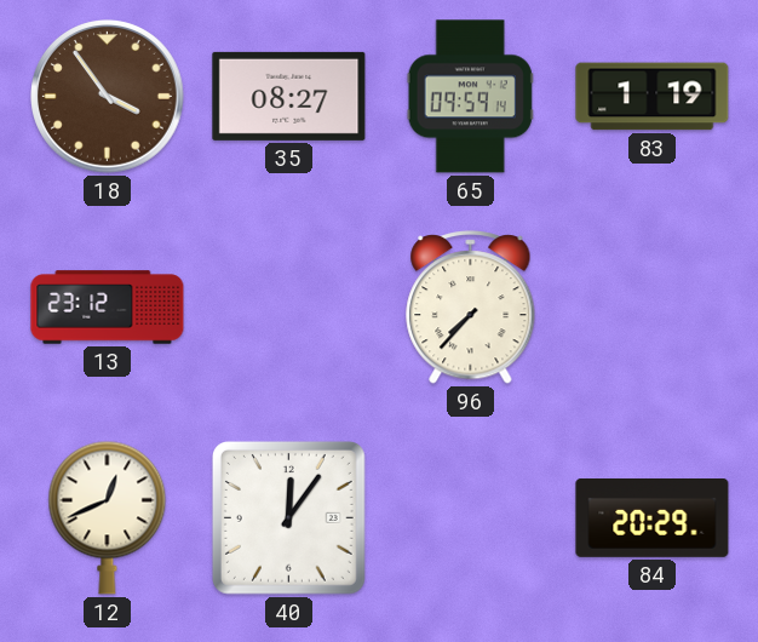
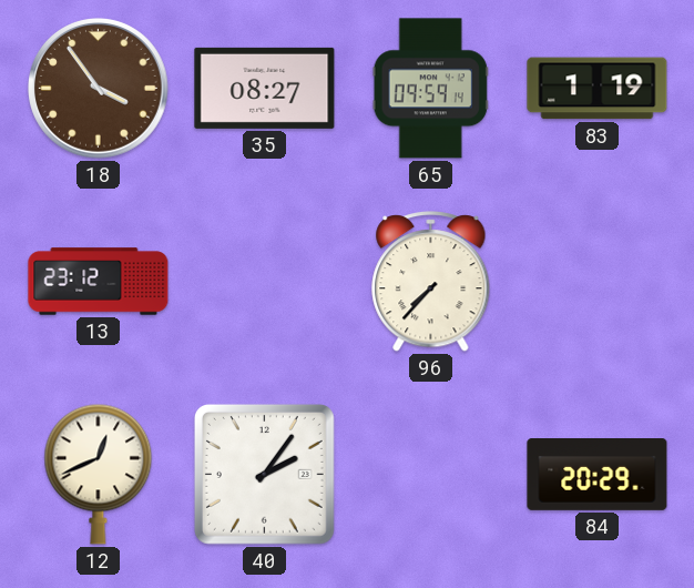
40: 12:06 -> 2:06 (264, 474)
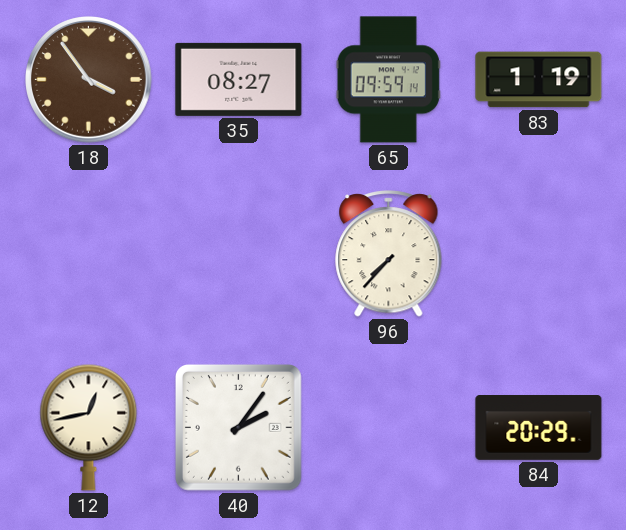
13: 23:12 -> none (99, 282)
12: 12:41 -> 12:43 (89, 427)
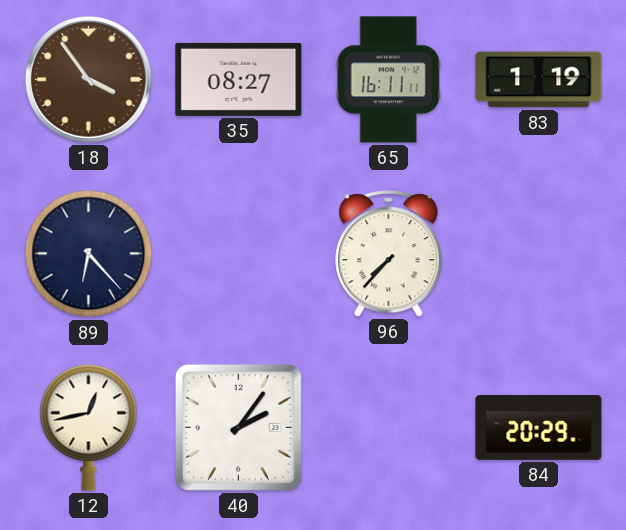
65: 09:59 -> 16:11 (388, 80)
89: none -> 6:23 (89, 254)
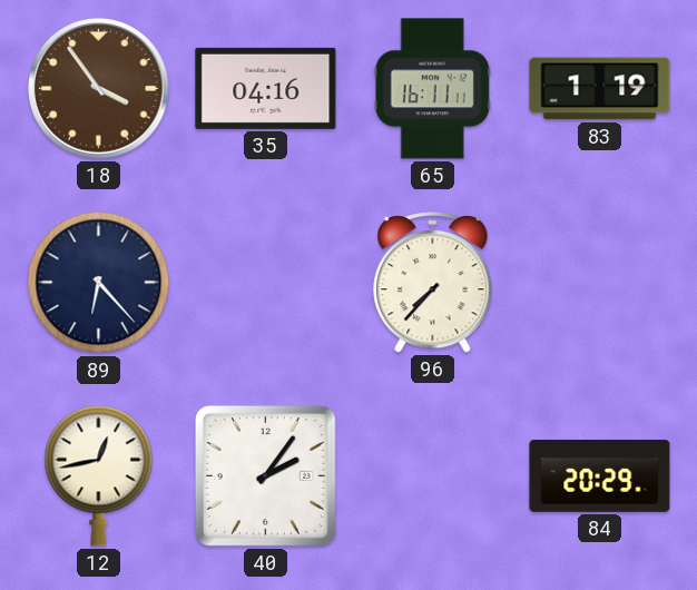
35: 08:27 -> 04:16 (266, 88)
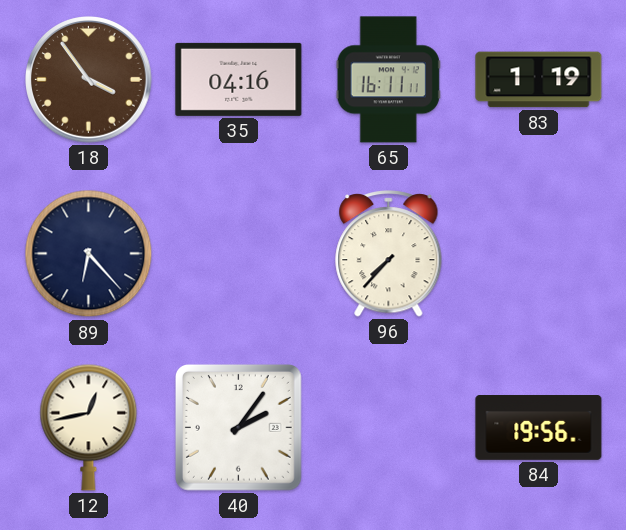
84: 20:29 -> 19:56 (539, 428)
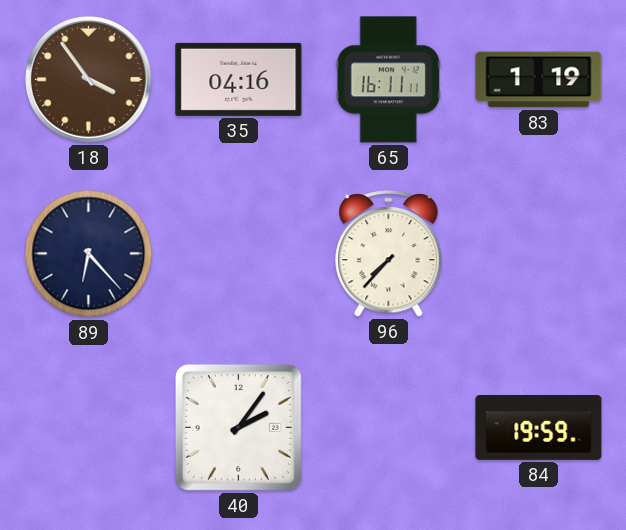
12: 12:43 -> none (89, 427)
84: 19:56 -> 19:59 (539, 428)
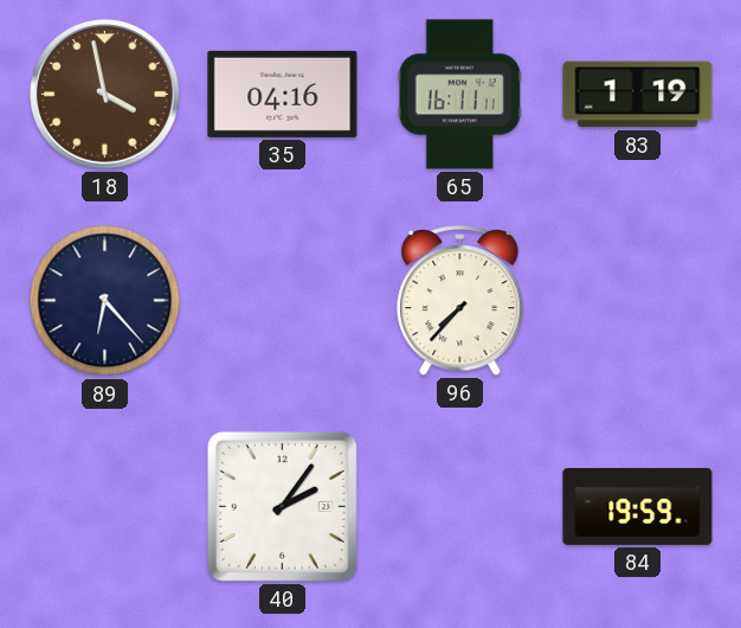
18: 3:54 -> 3:58 (105, 95)
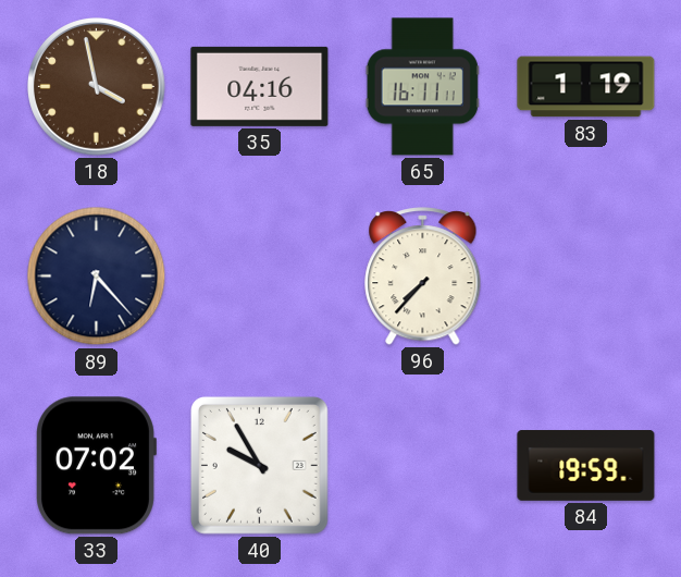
33: none -> 07:02 (97, 466)
40: 2:06 -> 9:55 (259, 465)
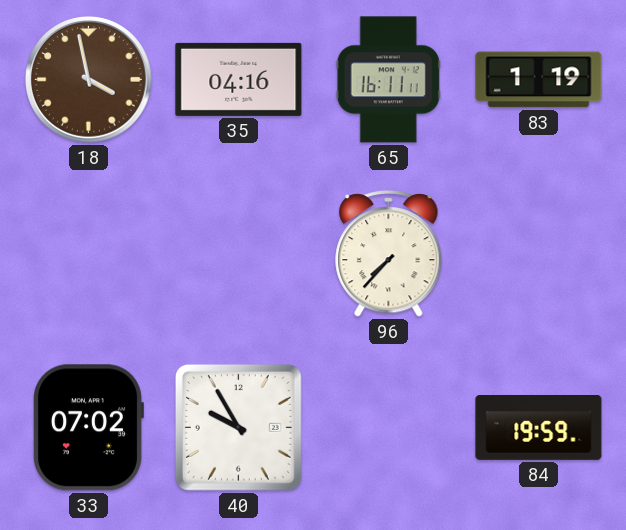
89: 6:23 -> none (97, 277)
